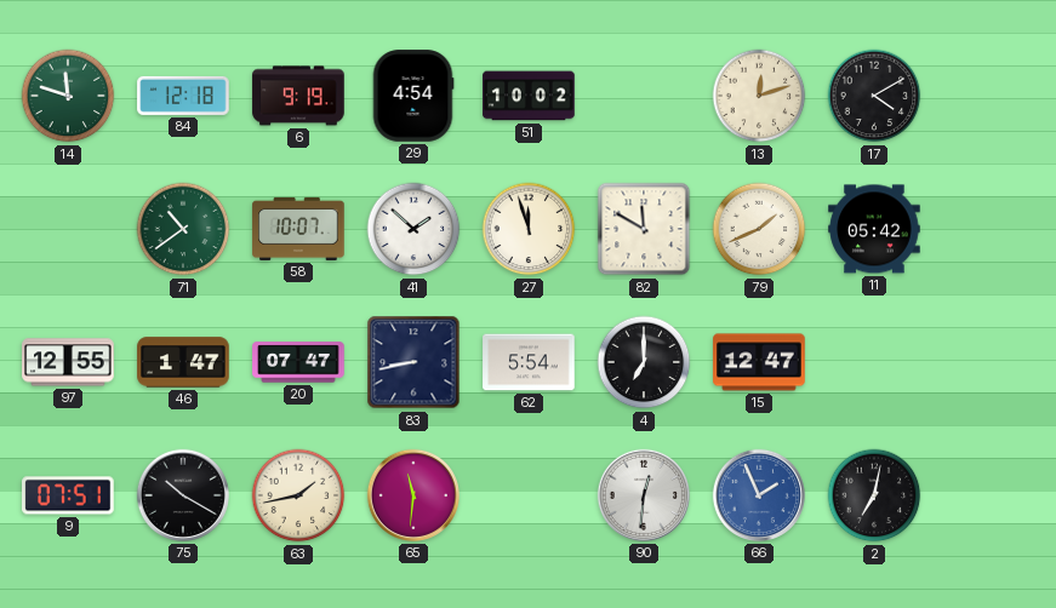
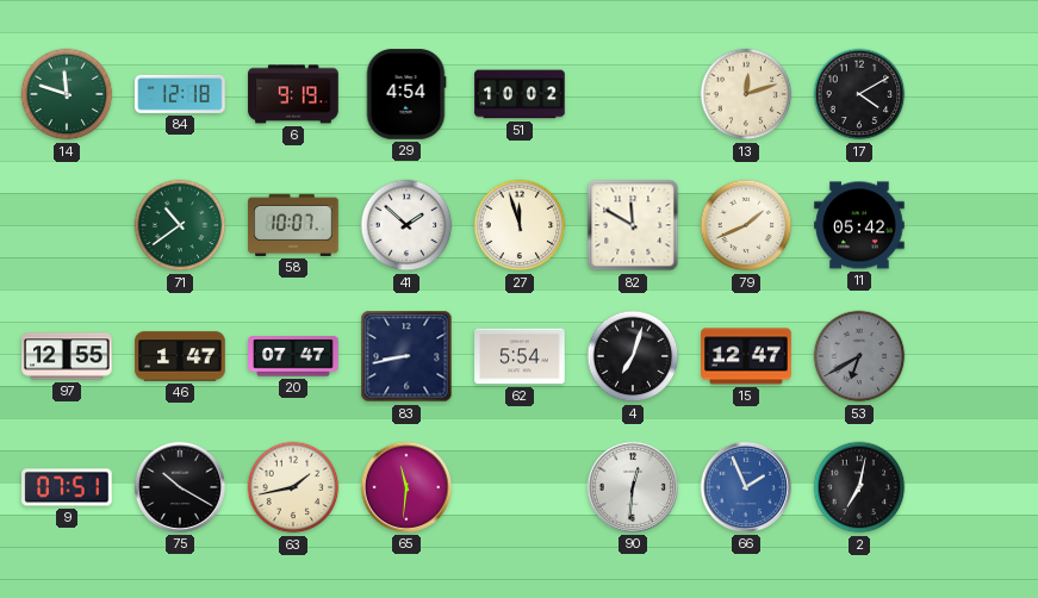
4: 7:00 -> 7:03 (633, 356)
53: none -> 6:40 (859, 356)
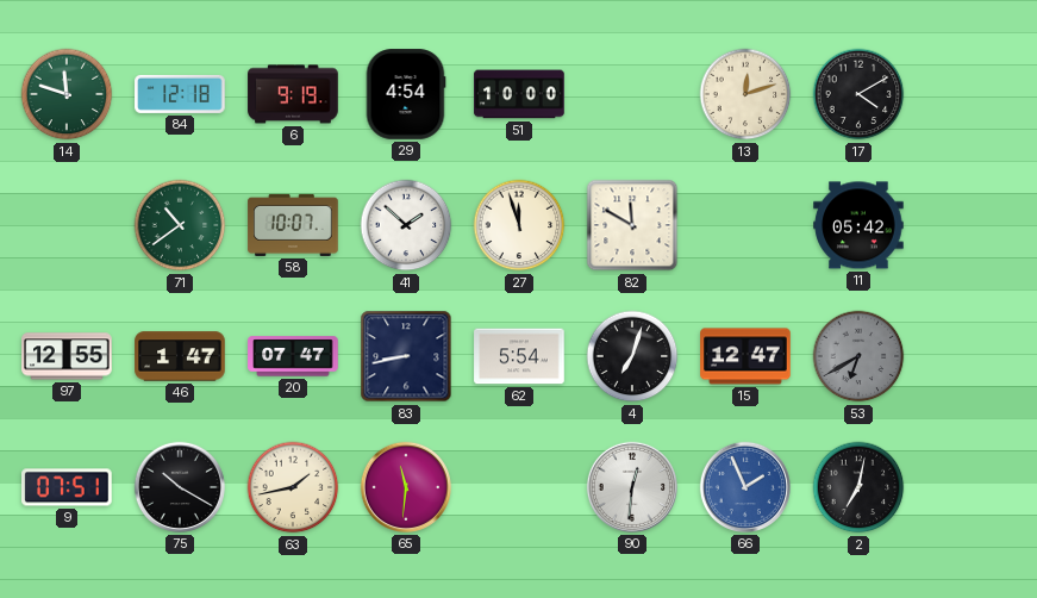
51: 10:02 -> 10:00 (519, 94)
79: 1:41 -> none (746, 225)
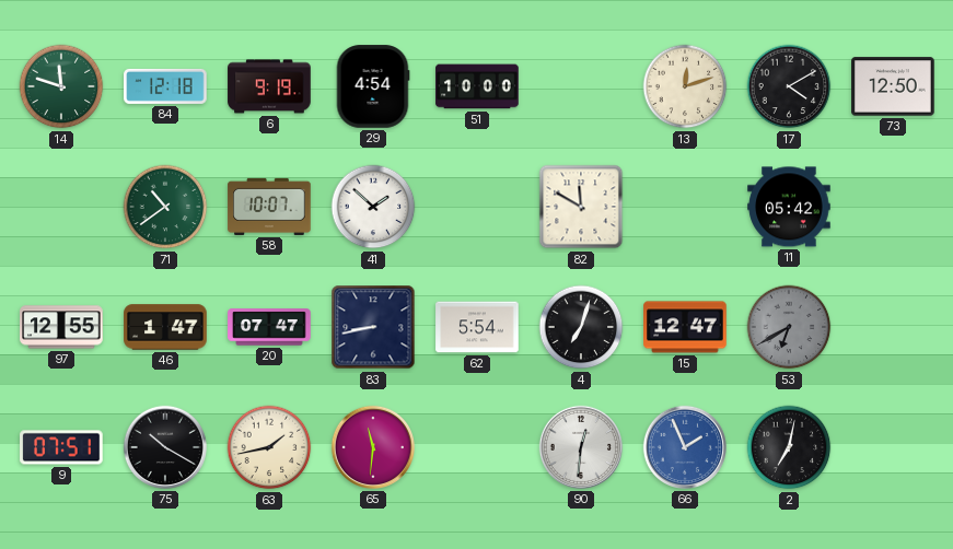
73: none -> 12:50 (893, 86)
27: 11:57 -> none (519, 225)
